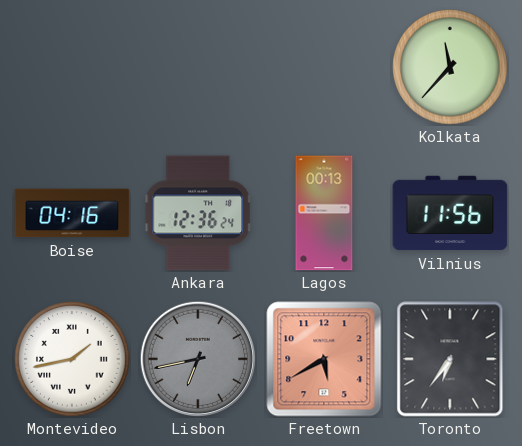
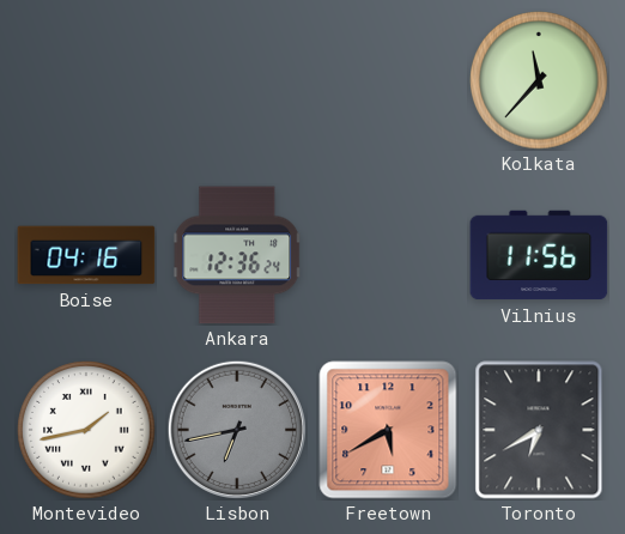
Lagos: 00:13 -> none (324, 213)
Toronto: 6:36 -> 6:40 (539, 430)
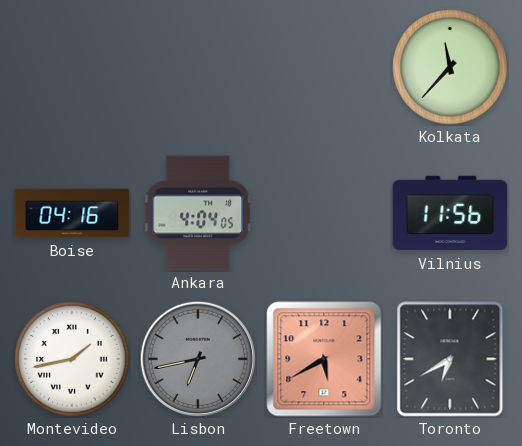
Ankara: 12:36 -> 4:04 (199, 213)
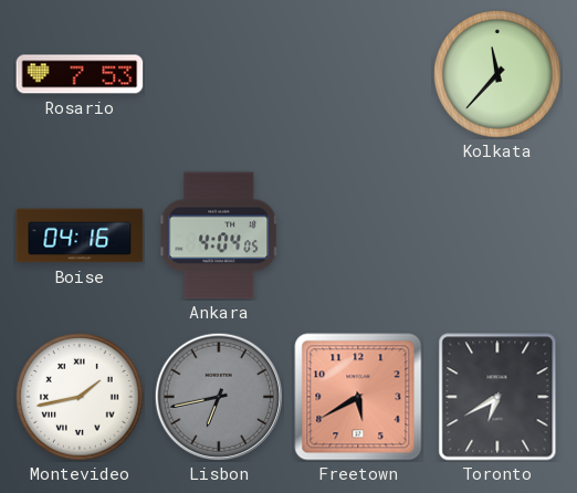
Rosario: none -> 7:53 (80, 74)
Vilnius: 11:56 -> none (450, 213)
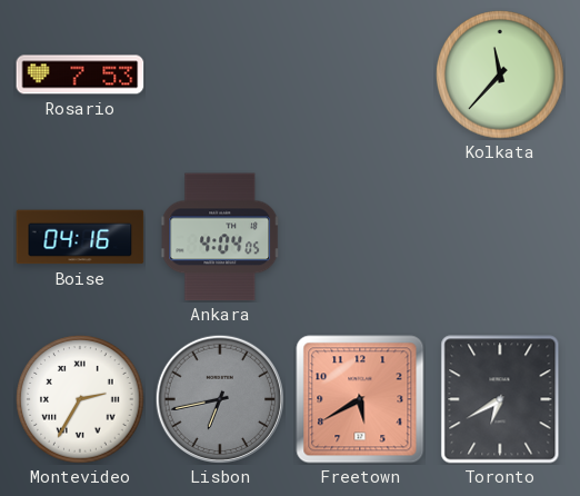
Montevideo: 1:43 -> 2:35 (80, 399)
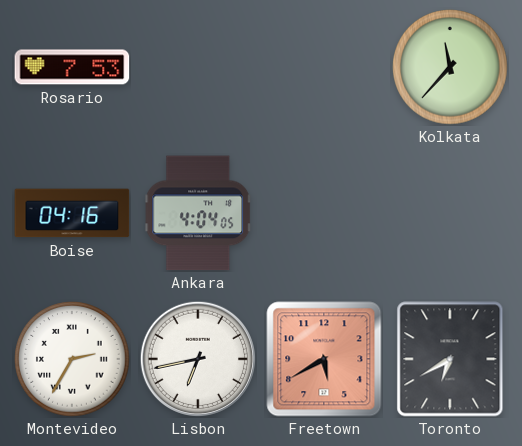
Lisbon dial: grey -> white (197, 358)
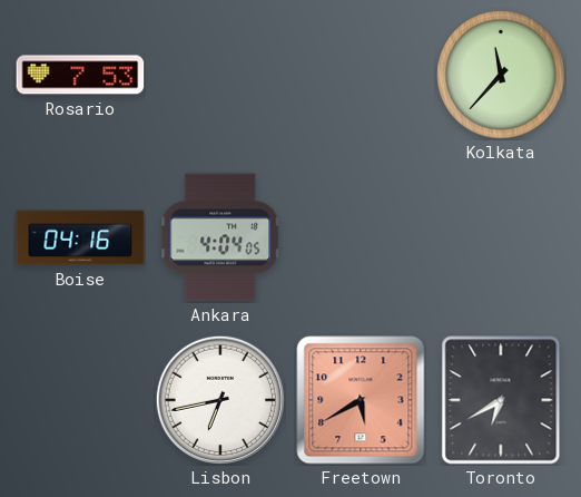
Montevideo: 2:35 -> none (72, 359)
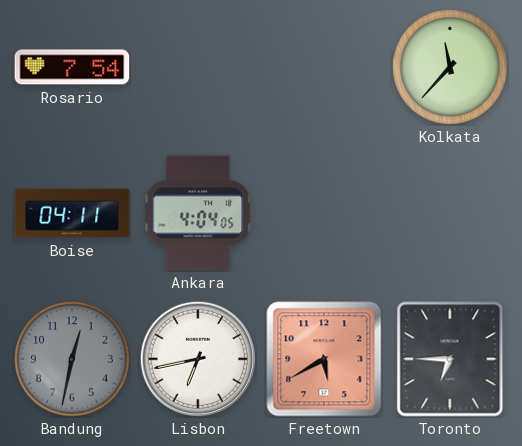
Rosario: 7:53 -> 7:54 (72, 67)
Boise: 04:16 -> 04:11 (72, 213)
Bandung: none -> 12:32 (72, 359)
Toronto: 6:40 -> 6:45 (450, 359)
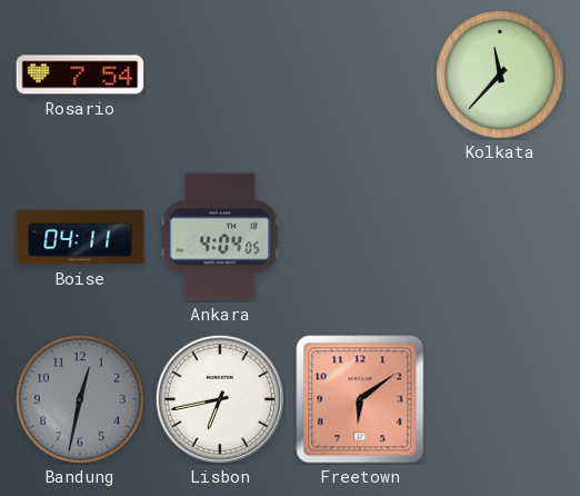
Freetown: 5:40 -> 6:09 (360, 399)
Toronto: 6:45 -> none (450, 359)
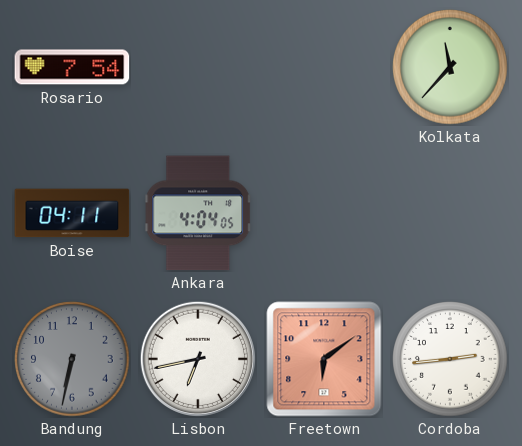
Bandung: 12:32 -> 6:32 (72, 359)
Cordoba: none -> 2:44 (450, 359)
